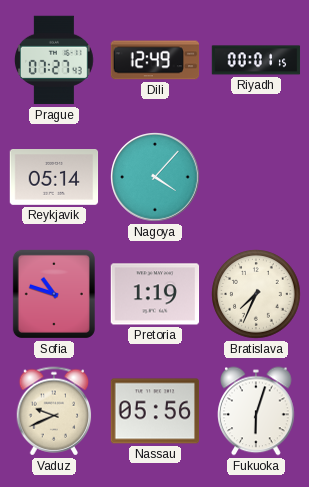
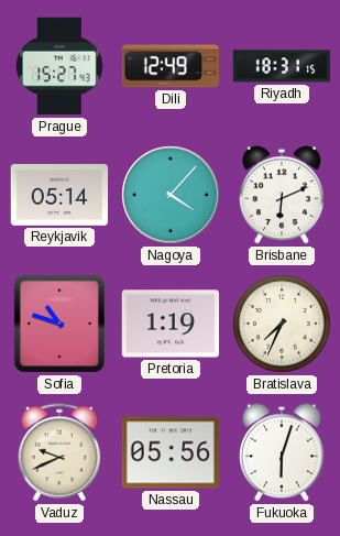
Prague: 07:27 -> 15:27 (59, 66)
Riyadh: 00:01 -> 18:31 (282, 66)
Brisbane: none -> 6:11 (282, 195)
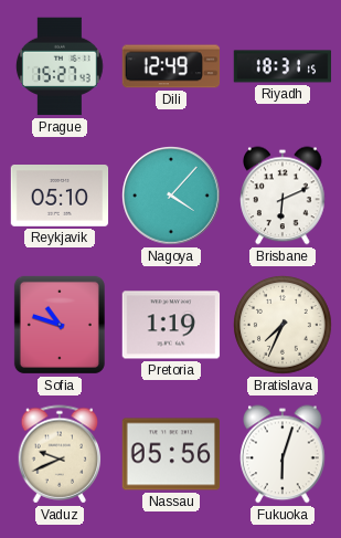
Reykjavik: 05:14 -> 05:10 (60, 197)
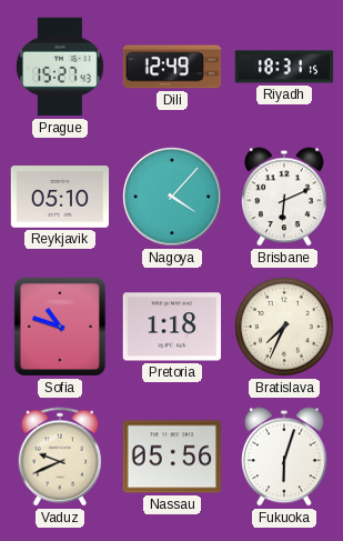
Pretoria: 1:19 -> 1:18 (172, 327)
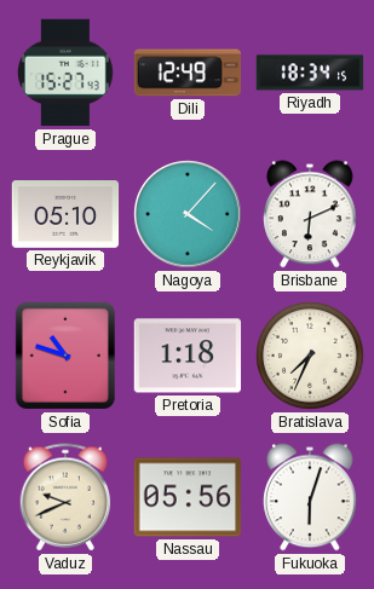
Riyadh: 18:31 -> 18:34 (310, 73)
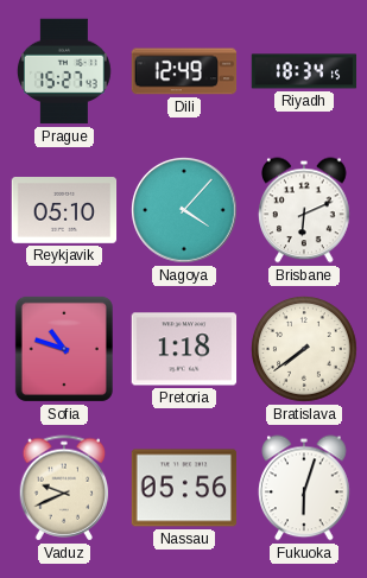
Bratislava: 7:34 -> 7:39 (304, 349)
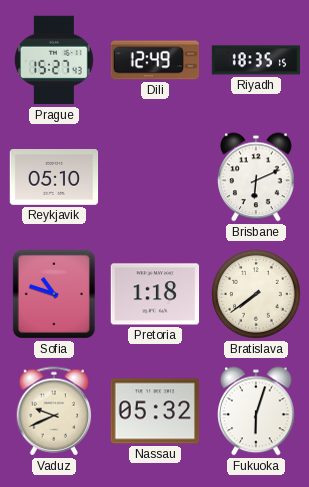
Riyadh: 18:34 -> 18:35 (256, 60)
Nagoya: 4:07 -> none (184, 210)
Nassau: 05:56 -> 05:32 (155, 411)
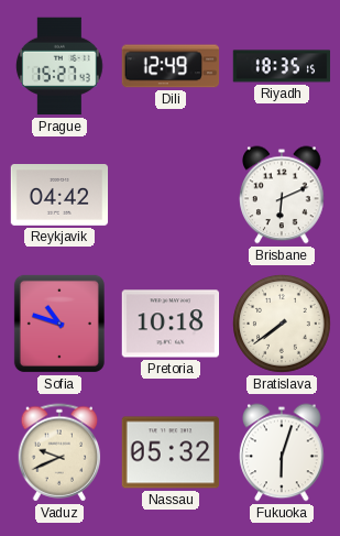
Reykjavik: 05:10 -> 04:42 (59, 196)
Pretoria: 1:18 -> 10:18 (171, 324)
